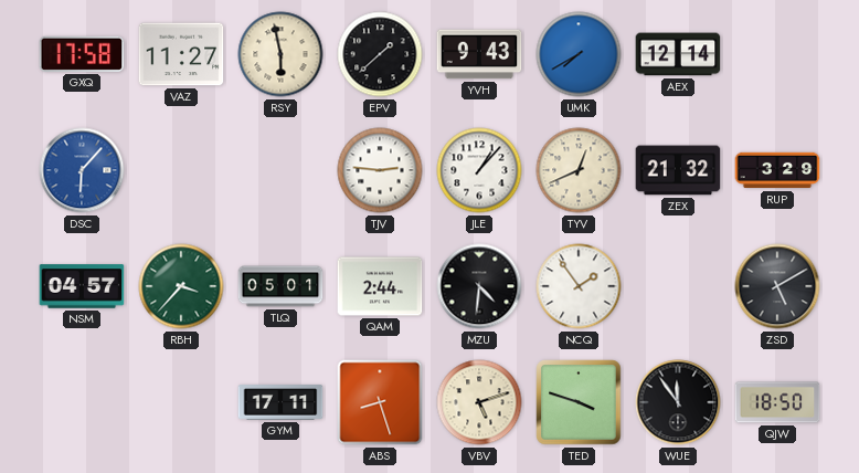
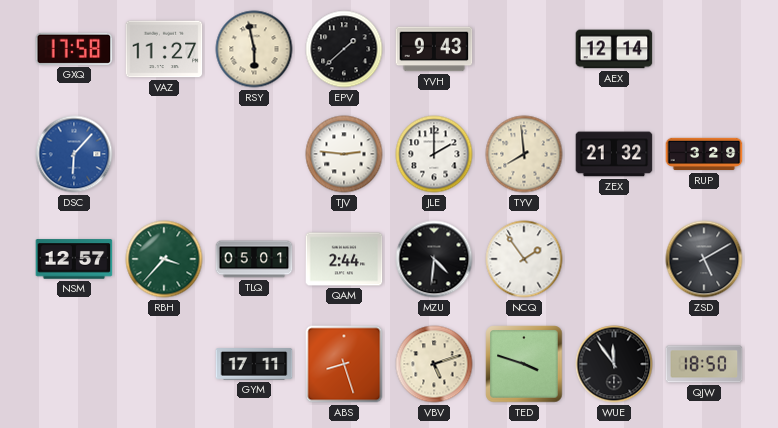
UMK: 7:40 -> none (579, 54)
JLE: 1:07 -> 2:00 (434, 154)
TYV: 12:41 -> 7:59 (524, 154)
NSM: 04:57 -> 12:57 (74, 259)
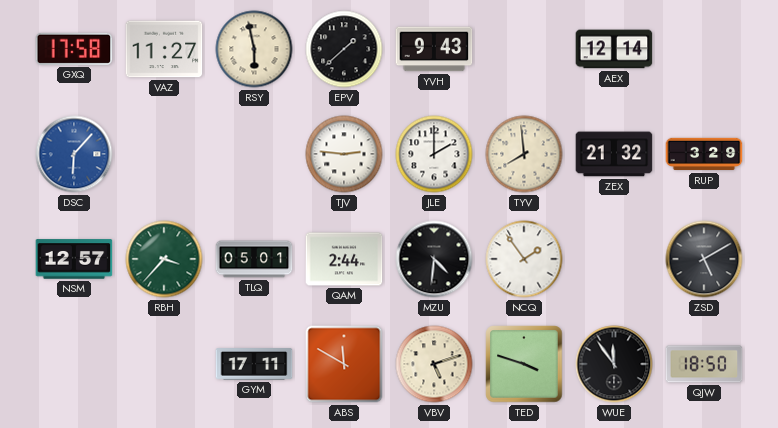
ABS: 8:27 -> 11:50 (344, 364)
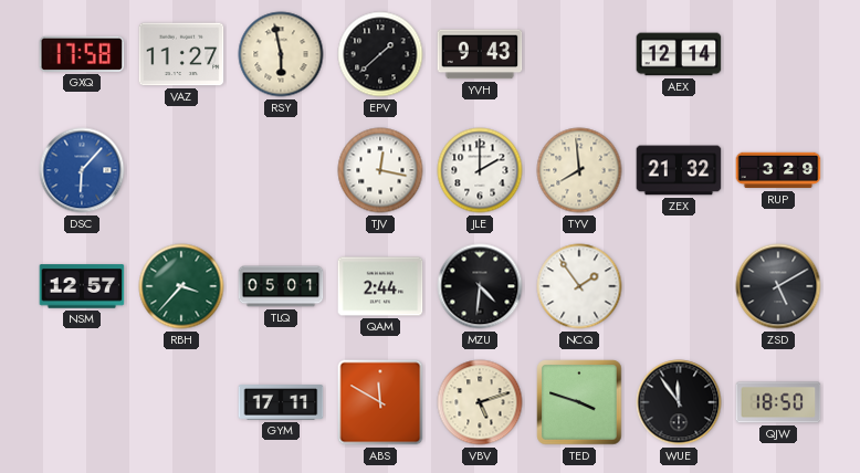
TJV: 2:46 -> 12:17 (380, 170)
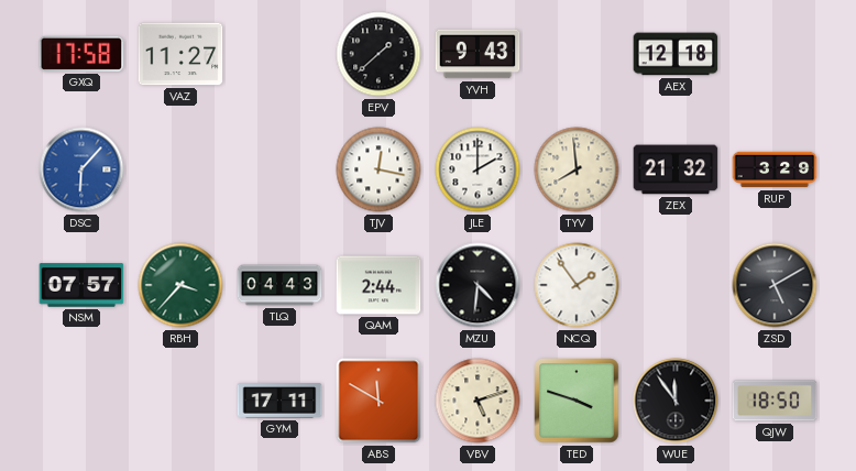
RSY: 5:58 -> none (281, 54)
AEX: 12:14 -> 12:18 (676, 54)
NSM: 12:57 -> 07:57 (81, 285)
TLQ: 05:01 -> 04:43 (279, 285)
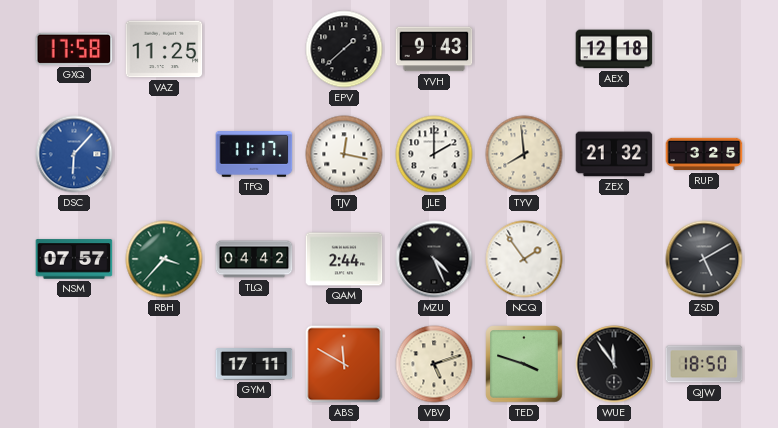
VAZ: 11:27 -> 11:25 (164, 49)
TFQ: none -> 11:17 (254, 155)
RUP: 3:29 -> 3:25 (704, 154)
TLQ: 04:43 -> 04:42 (254, 259)
MZU: 4:31 -> 4:26 (434, 259)
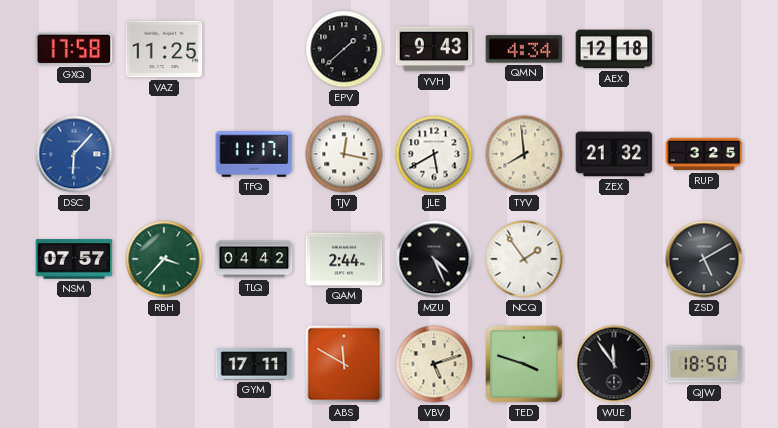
QMN: none -> 4:34 (524, 49)
JLE: 2:00 -> 5:40 (434, 154)
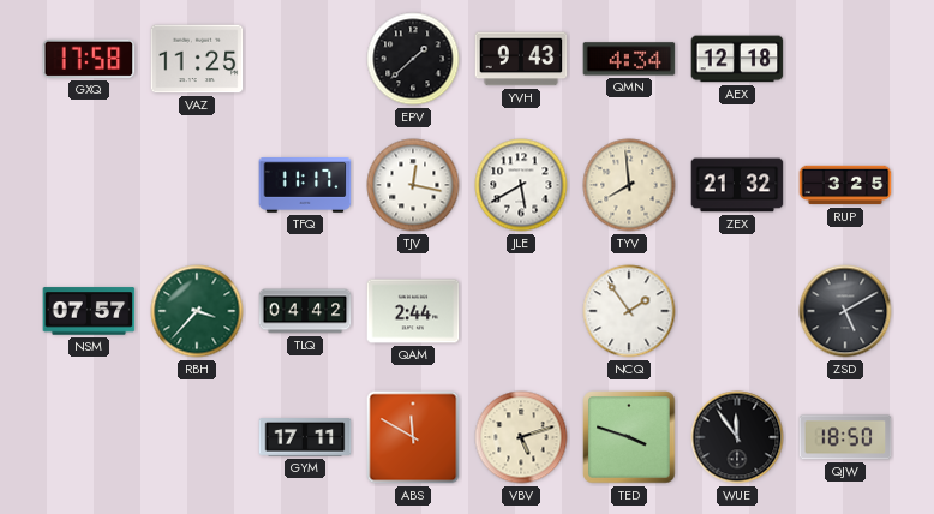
DSC: 6:07 -> none (74, 154)
MZU: 4:26 -> none (434, 259)
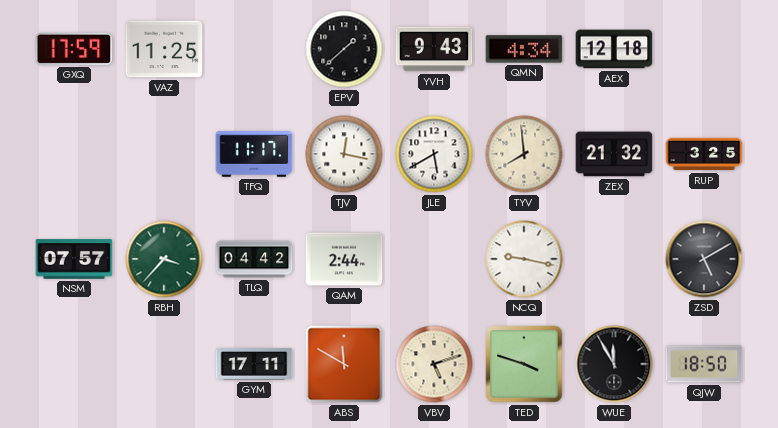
GXQ: 17:58 -> 17:59 (74, 49)
NCQ: 1:54 -> 9:17 (524, 259)
WUE: 11:54 -> 11:55 (614, 364)
